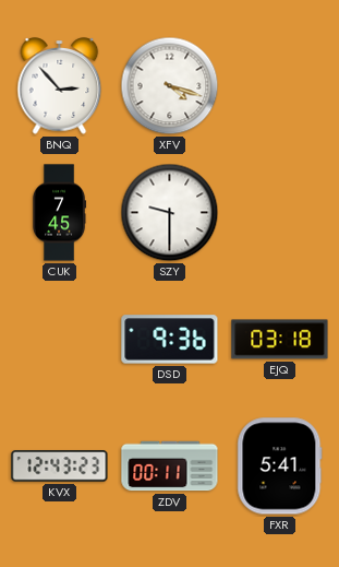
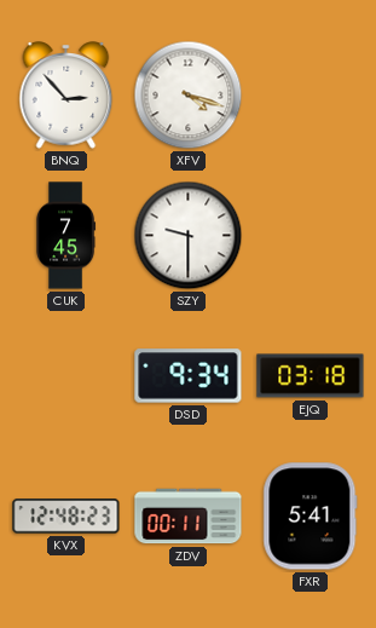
DSD: 9:36 -> 9:34 (189, 376)
KVX: 12:43 -> 12:48 (66, 517)
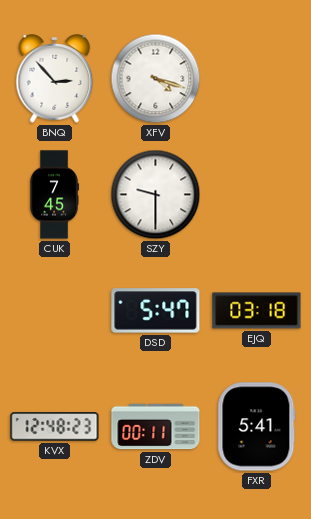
DSD: 9:34 -> 5:47 (156, 311)
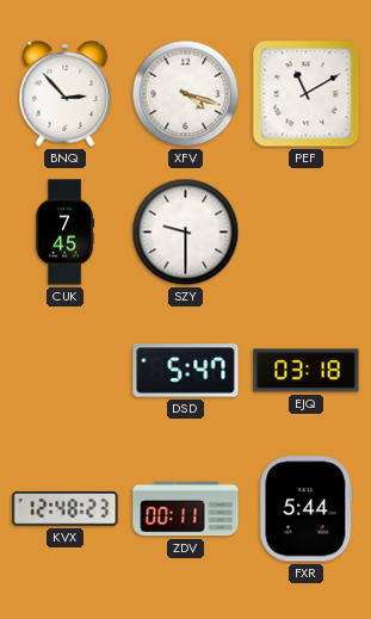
PEF: none -> 11:10 (307, 94)
FXR: 5:41 -> 5:44 (307, 509)
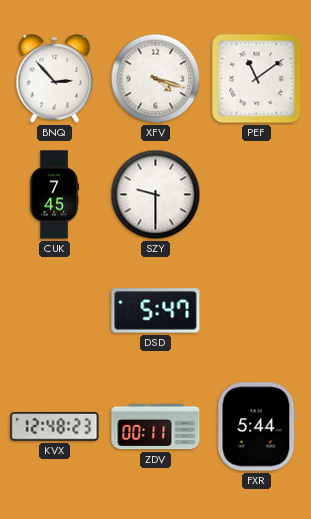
PEF: 11:10 -> 11:09 (257, 79)
EJQ: 03:18 -> none (307, 371)
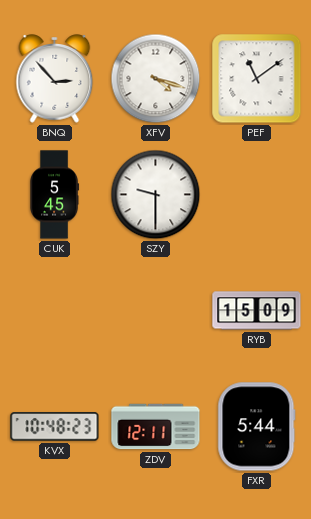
CUK: 7:45 -> 5:45 (55, 195)
DSD: 5:47 -> none (156, 311)
RYB: none -> 15:09 (257, 311)
KVX: 12:48 -> 10:48 (55, 427)
ZDV: 00:11 -> 12:11 (156, 427)
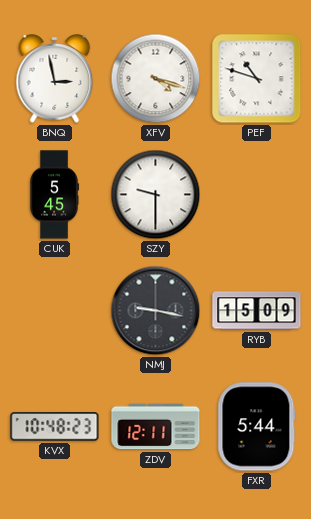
BNQ: 2:53 -> 2:58 (55, 79)
PEF: 11:09 -> 10:48 (257, 79)
NMJ: none -> 9:17 (156, 311)
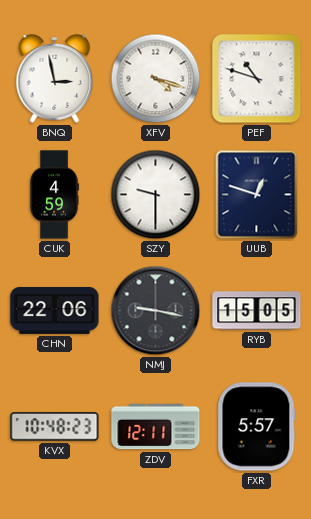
CUK: 5:45 -> 4:59 (55, 195)
UUB: none -> 12:48 (257, 195)
CHN: none -> 22:06 (55, 310)
RYB: 15:09 -> 15:05 (257, 311)
FXR: 5:44 -> 5:57 (257, 427)
